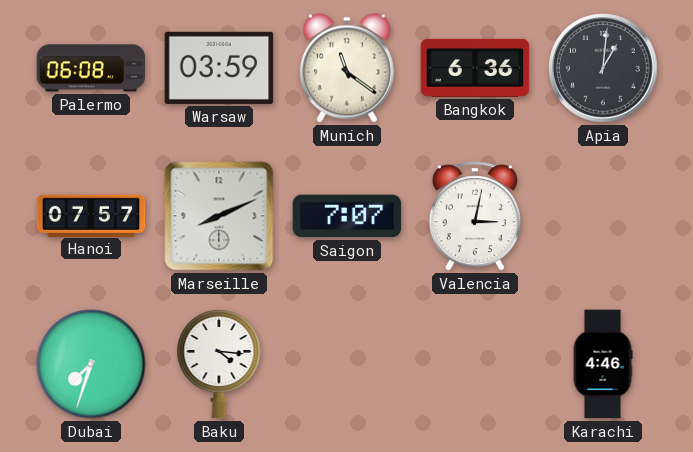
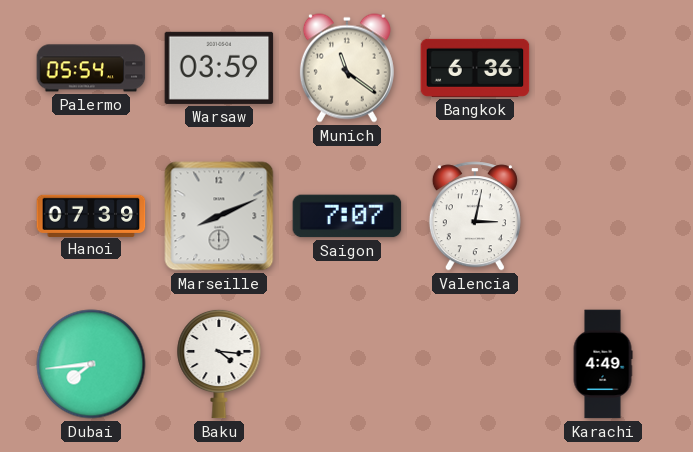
Palermo: 06:08 -> 05:54 (91, 68)
Apia: 1:01 -> none (603, 68)
Hanoi: 07:57 -> 07:39 (91, 215)
Dubai: 7:33 -> 7:44 (91, 364)
Karachi: 4:46 -> 4:49 (603, 364)
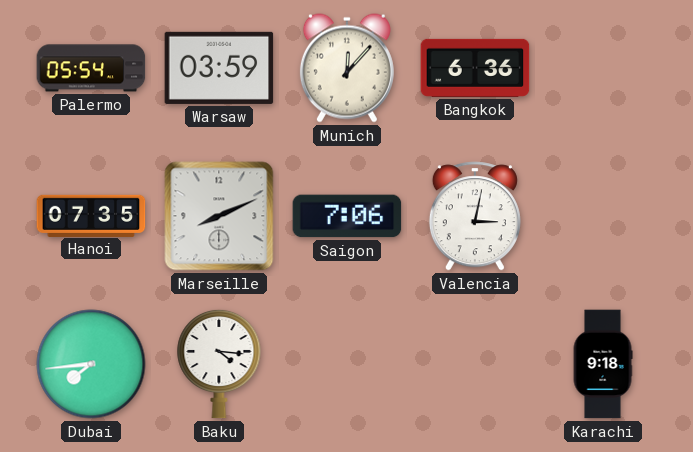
Munich: 11:21 -> 12:07 (347, 68)
Hanoi: 07:39 -> 07:35 (91, 215)
Saigon: 7:07 -> 7:06 (347, 216)
Karachi: 4:49 -> 9:18 (603, 364)
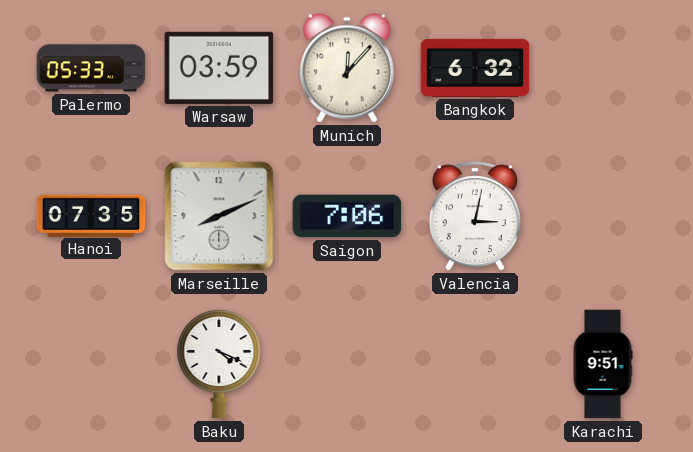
Palermo: 05:54 -> 05:33 (91, 68)
Bangkok: 6:36 -> 6:32 (475, 68)
Dubai: 7:44 -> none (91, 364)
Baku: 4:16 -> 4:19 (219, 364)
Karachi: 9:18 -> 9:51 (603, 364)
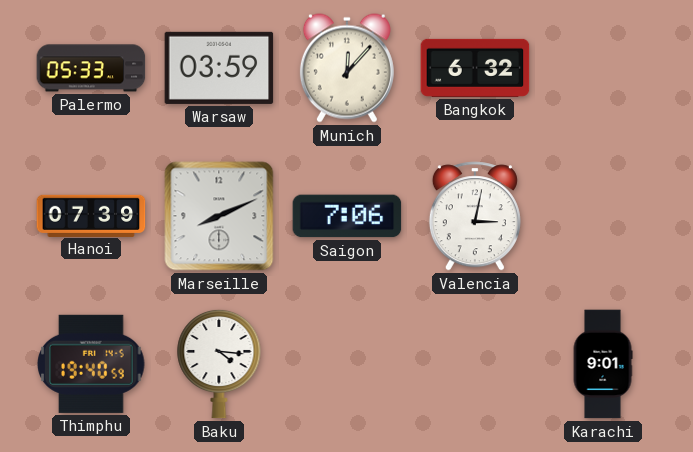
Hanoi: 07:35 -> 07:39 (91, 215)
Thimphu: none -> 19:40 (91, 364)
Baku: 4:19 -> 4:16 (219, 364)
Karachi: 9:51 -> 9:01 (603, 364)
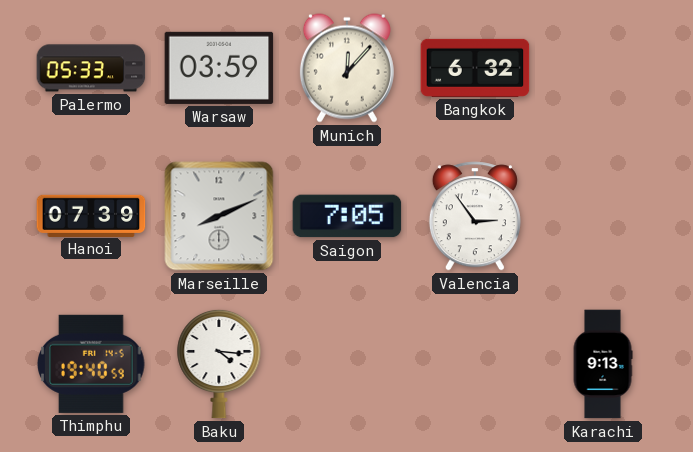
Saigon: 7:06 -> 7:05 (347, 216)
Valencia: 3:02 -> 2:54 (475, 216)
Karachi: 9:01 -> 9:13 (603, 364)
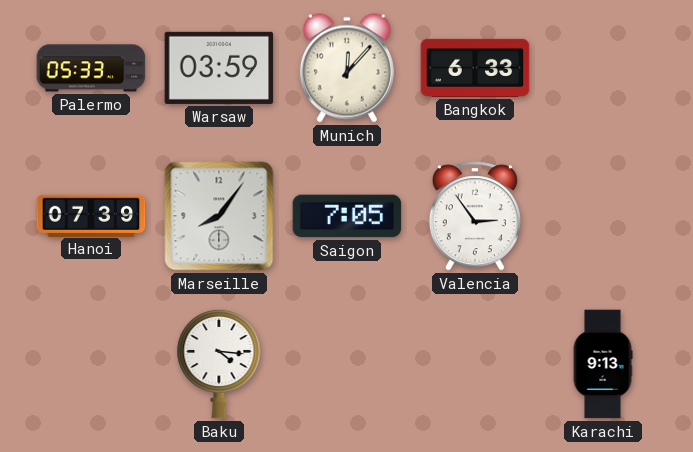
Bangkok: 6:32 -> 6:33 (475, 68)
Marseille: 8:11 -> 8:06 (219, 216)
Thimphu: 19:40 -> none (91, 364)
